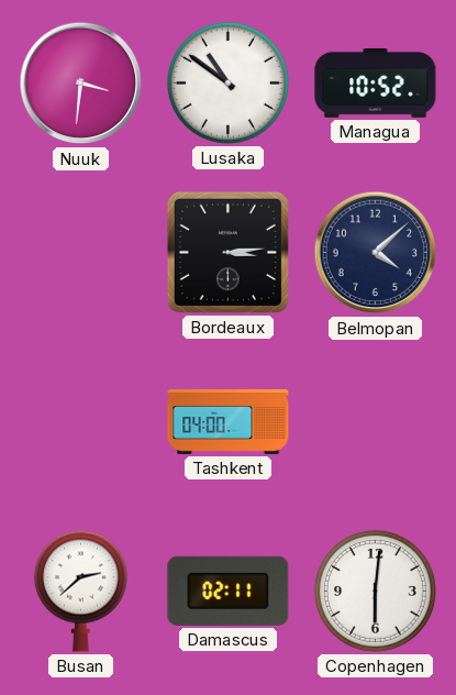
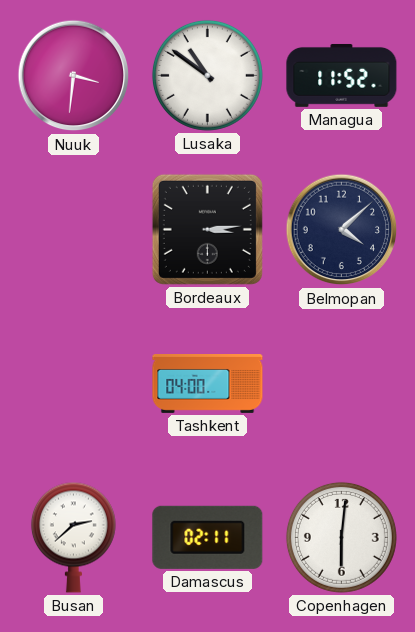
Managua: 10:52 -> 11:52 (342, 75)
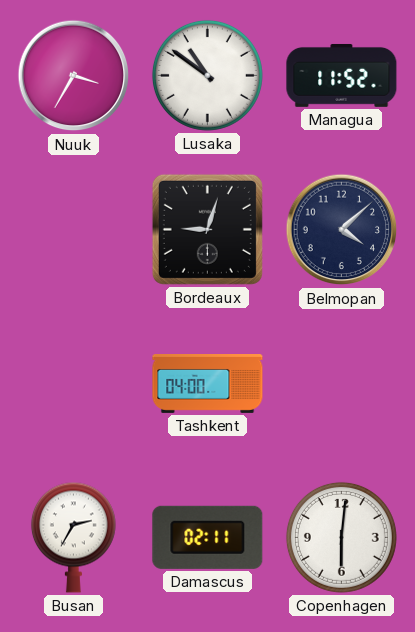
Nuuk: 3:31 -> 3:35 (74, 76)
Bordeaux: 3:14 -> 9:03 (207, 229)
Busan: 2:38 -> 2:35 (73, 537)
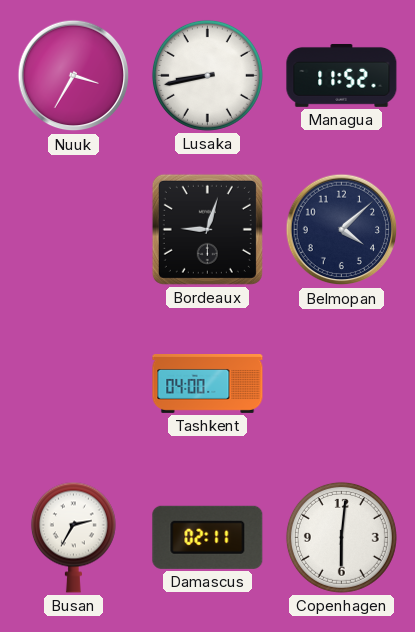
Lusaka: 10:51 -> 8:43 (207, 75)
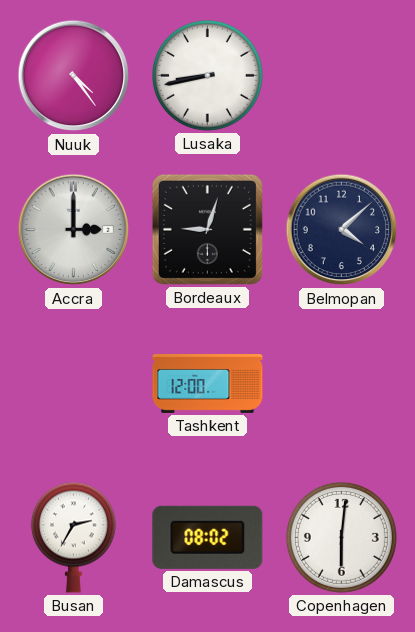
Nuuk: 3:35 -> 4:24 (74, 76)
Managua: 11:52 -> none (342, 75)
Accra: none -> 3:00 (74, 230)
Tashkent: 04:00 -> 12:00 (208, 384)
Damascus: 02:11 -> 08:02 (208, 537)
